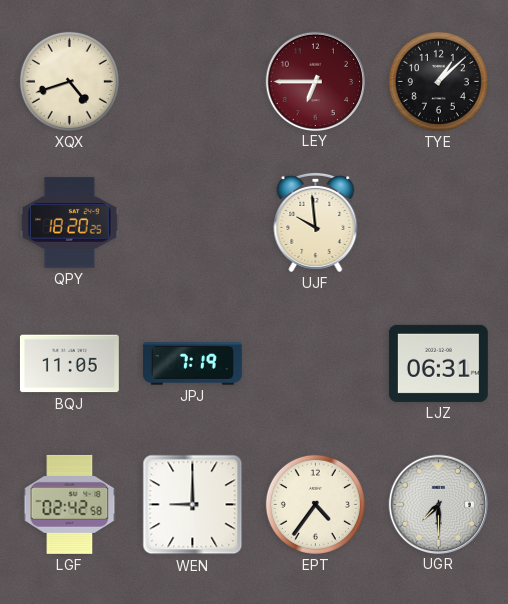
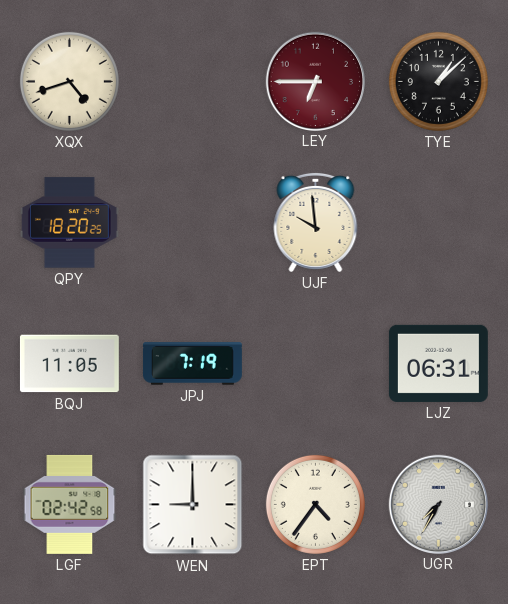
UGR: 7:30 -> 7:35 (438, 504)
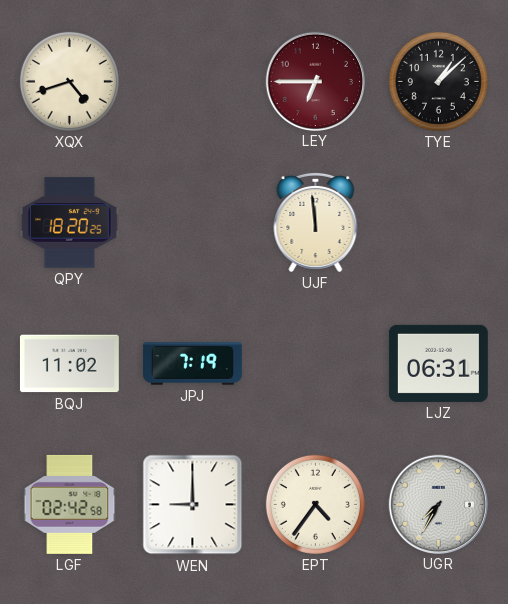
UJF: 9:59 -> 11:59 (316, 222)
BQJ: 11:05 -> 11:02 (69, 364)
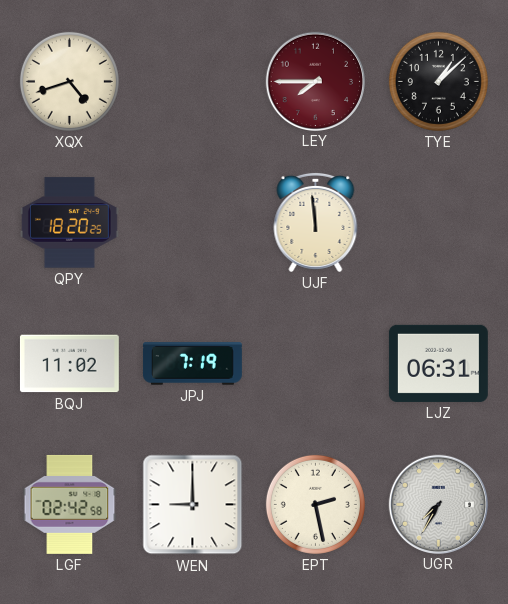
LEY: 6:45 -> 7:45 (315, 81)
EPT: 4:36 -> 2:28 (315, 504)
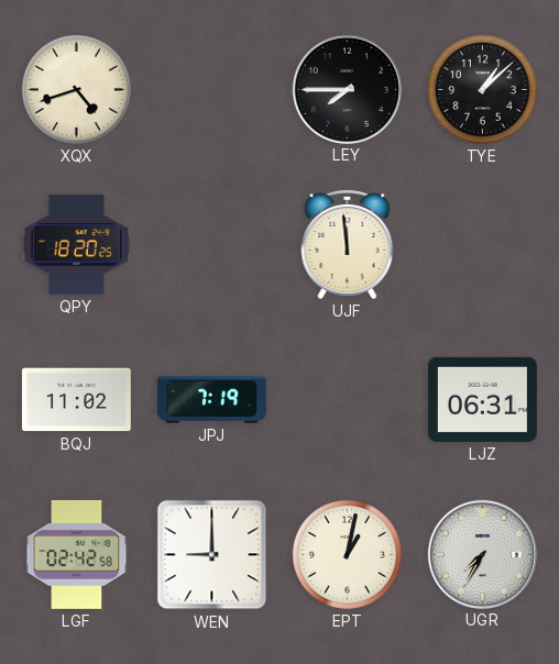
LEY dial: burgundy -> black (347, 89)
EPT: 2:28 -> 1:02 (347, 554)
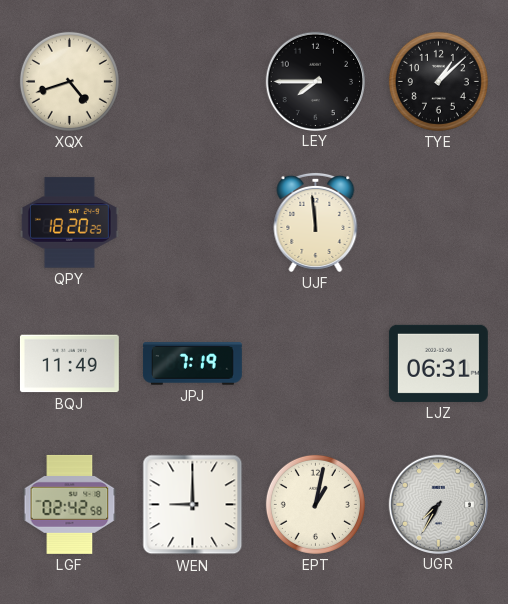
BQJ: 11:02 -> 11:49 (69, 364)
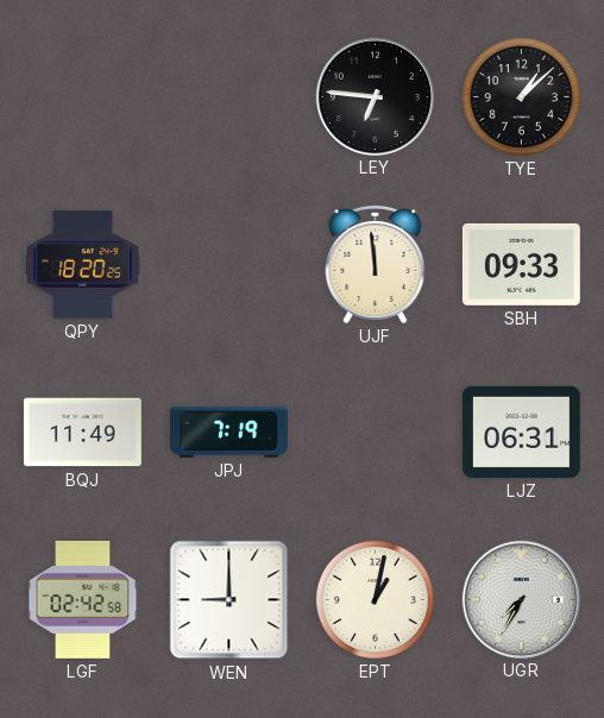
XQX: 4:42 -> none (69, 81)
LEY: 7:45 -> 6:46 (375, 96)
SBH: none -> 09:33 (521, 264)
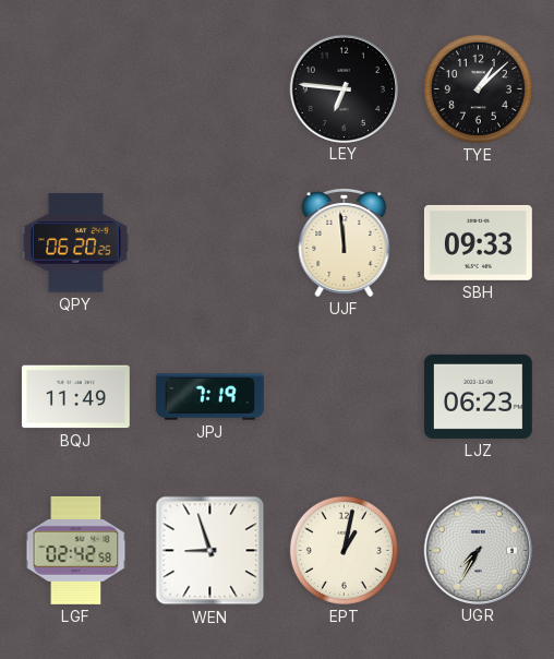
QPY: 18:20 -> 06:20 (75, 243)
LJZ: 06:31 -> 06:23 (478, 396)
WEN: 9:00 -> 8:57 (210, 551)
